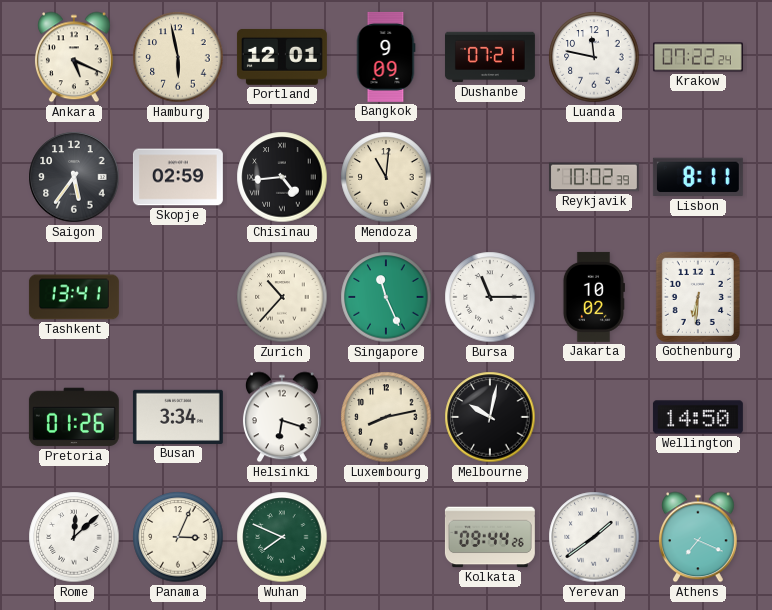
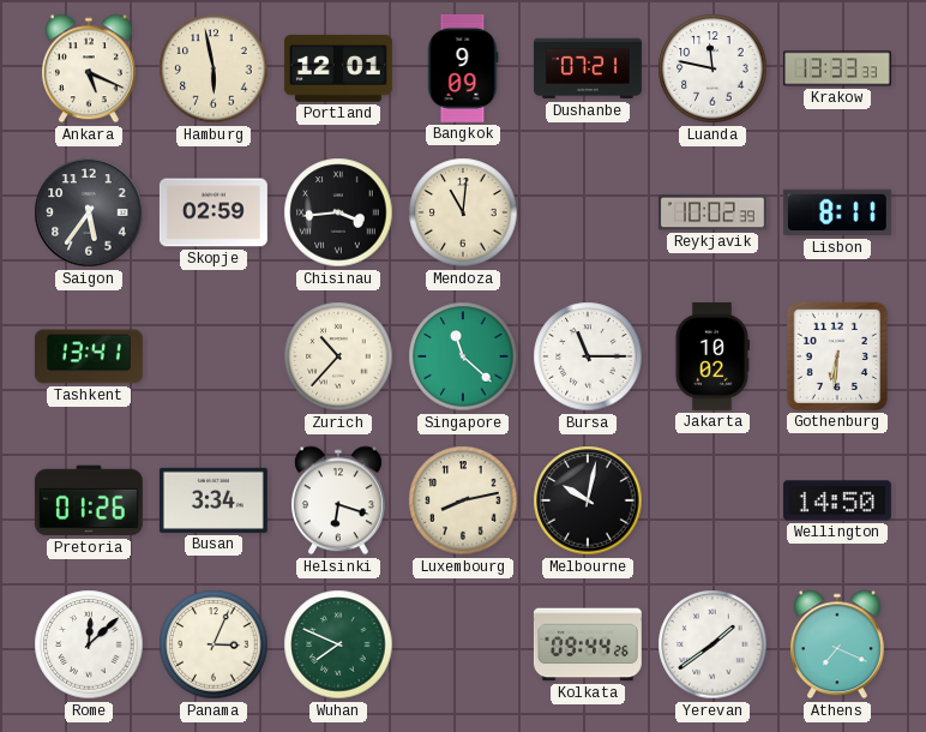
Krakow: 07:22 -> 13:33 (837, 68)
Chisinau: 4:44 -> 3:44 (338, 212)
Singapore: 11:26 -> 11:22 (463, 356)
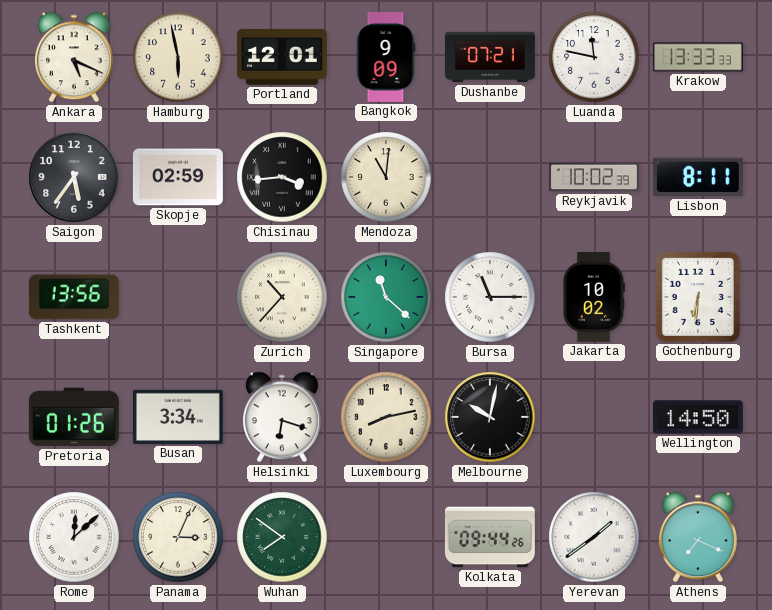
Tashkent: 13:41 -> 13:56 (74, 297)
Wuhan: 7:49 -> 7:51 (282, 537)
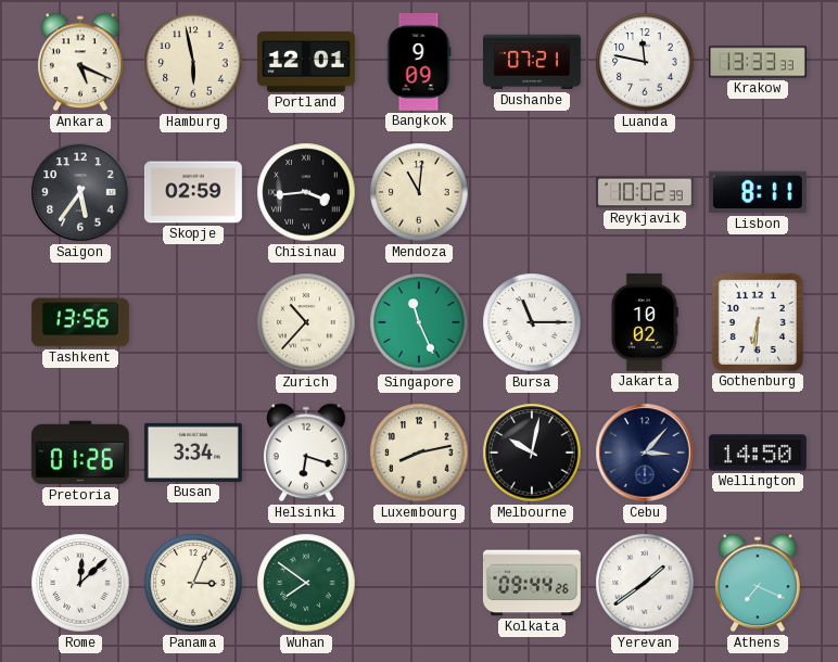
Singapore: 11:22 -> 11:26 (419, 322)
Cebu: none -> 3:07 (645, 453)
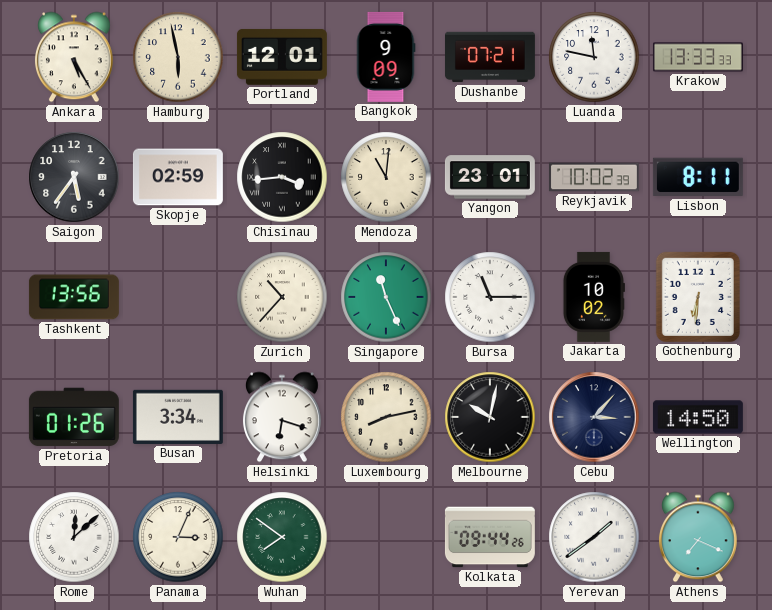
Ankara: 5:19 -> 5:25 (74, 57)
Yangon: none -> 23:01 (490, 177)
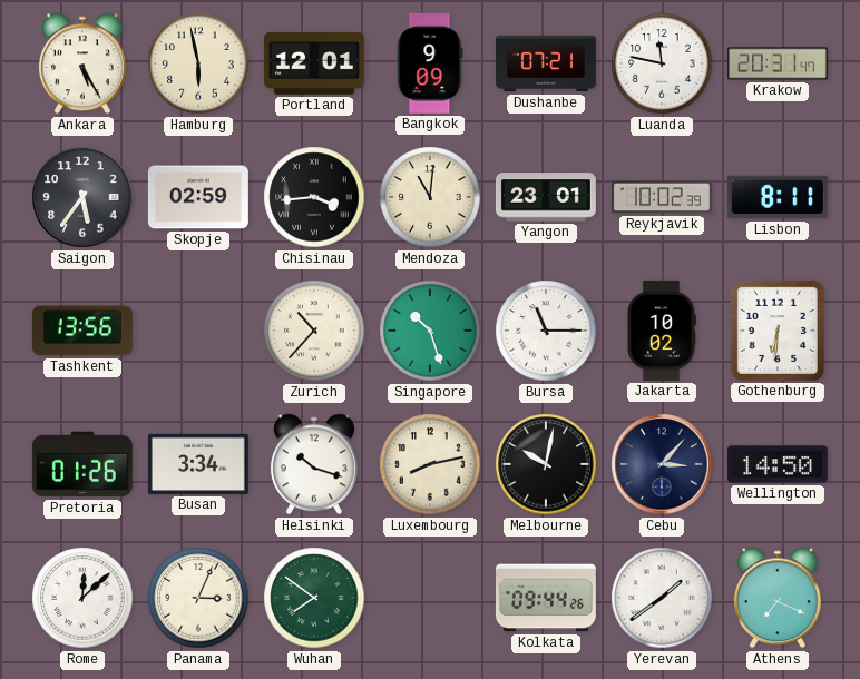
Krakow: 13:33 -> 20:31 (778, 63)
Singapore: 11:26 -> 10:27 (430, 331)
Helsinki: 6:18 -> 10:18 (314, 464)
